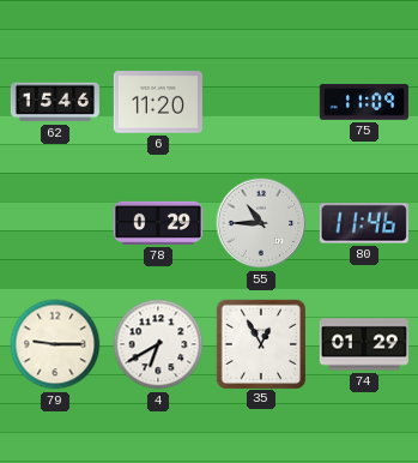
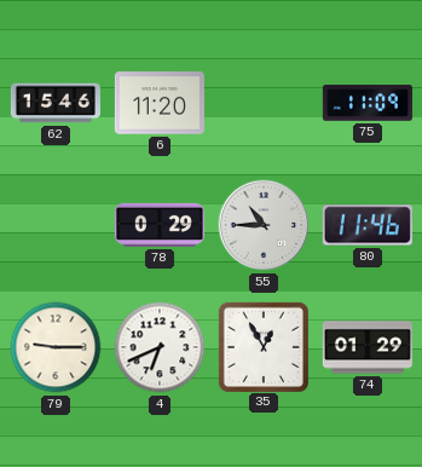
4: 6:40 -> 6:41 (160, 347)
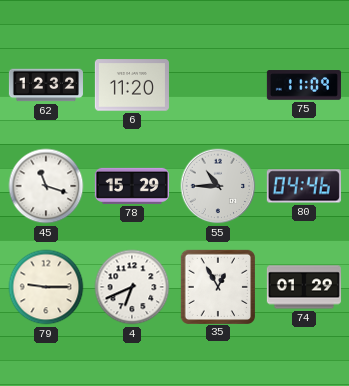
62: 15:46 -> 12:32 (46, 85)
45: none -> 11:18 (46, 186)
78: 0:29 -> 15:29 (132, 186)
80: 11:46 -> 04:46 (304, 186)
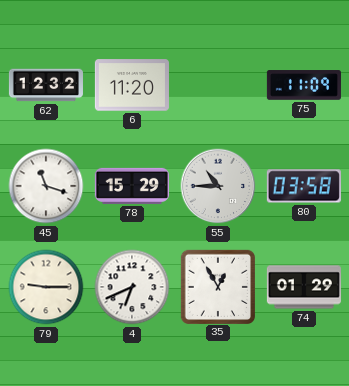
80: 04:46 -> 03:58 (304, 186)
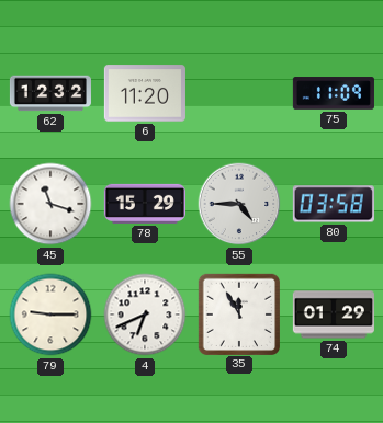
55: 10:45 -> 4:45 (239, 204)
35: 12:55 -> 11:55 (238, 313)
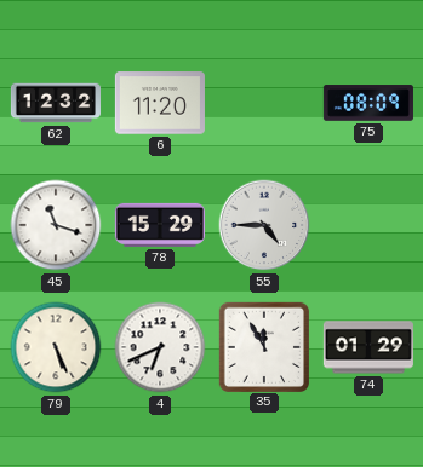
75: 11:09 -> 08:09 (368, 103)
80: 03:58 -> none (334, 204)
79: 9:15 -> 5:26 (56, 347)
